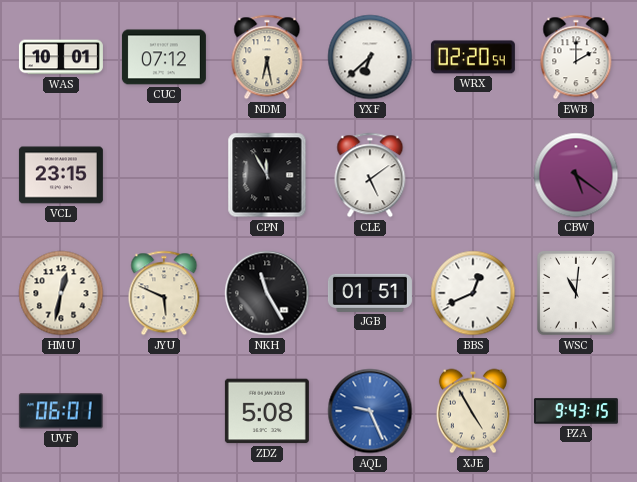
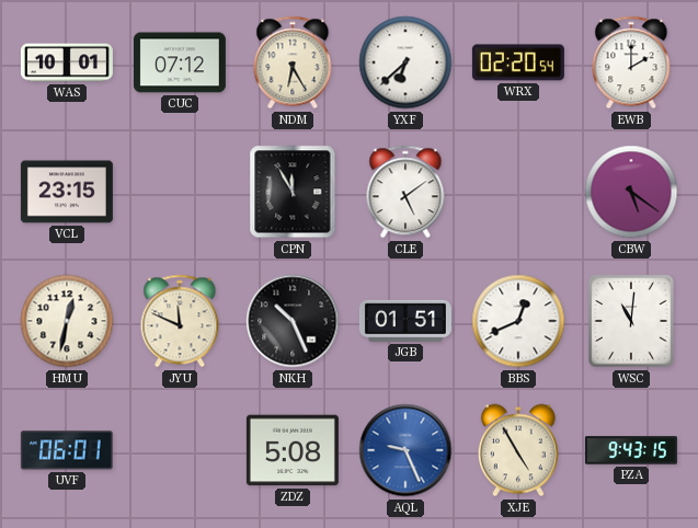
NDM: 6:28 -> 6:25 (293, 62)
JYU: 5:49 -> 11:49 (180, 321)
NKH: 11:25 -> 10:26 (293, 321)
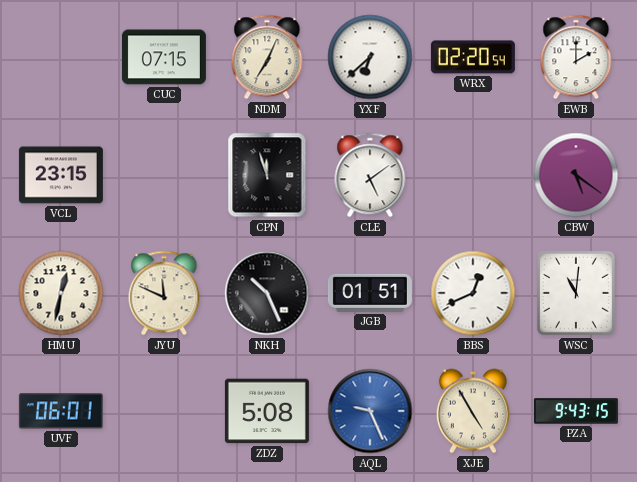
WAS: 10:01 -> none (67, 62)
CUC: 07:12 -> 07:15 (164, 57)
NDM: 6:25 -> 7:04 (267, 57)
CPN: 11:55 -> 11:57 (267, 175)
